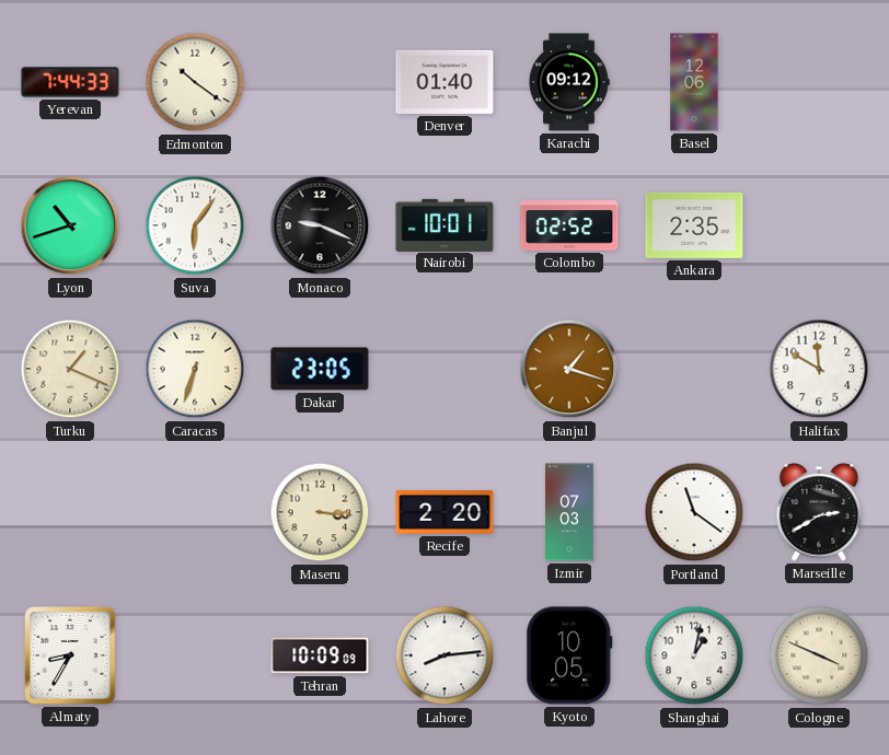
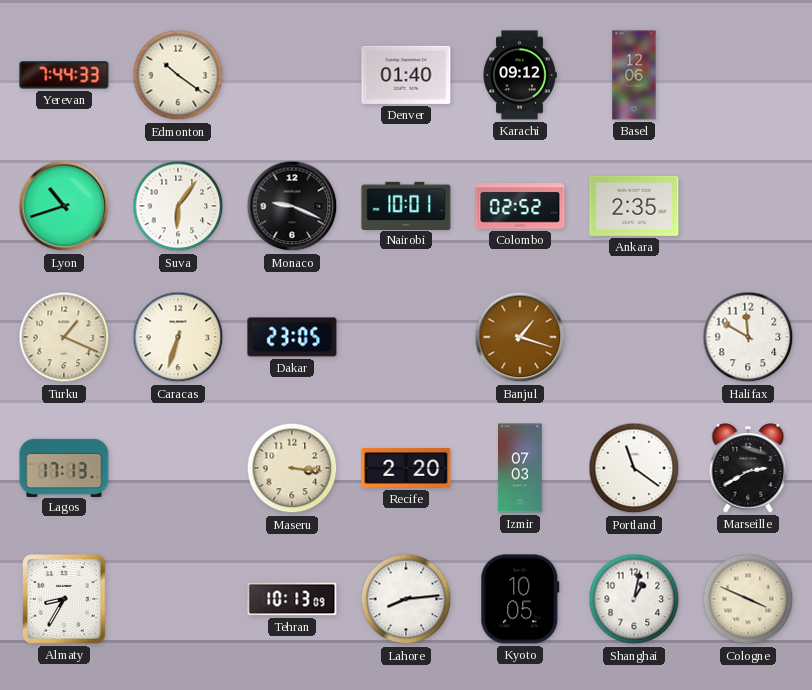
Lagos: none -> 17:13 (64, 467)
Tehran: 10:09 -> 10:13 (292, 599)
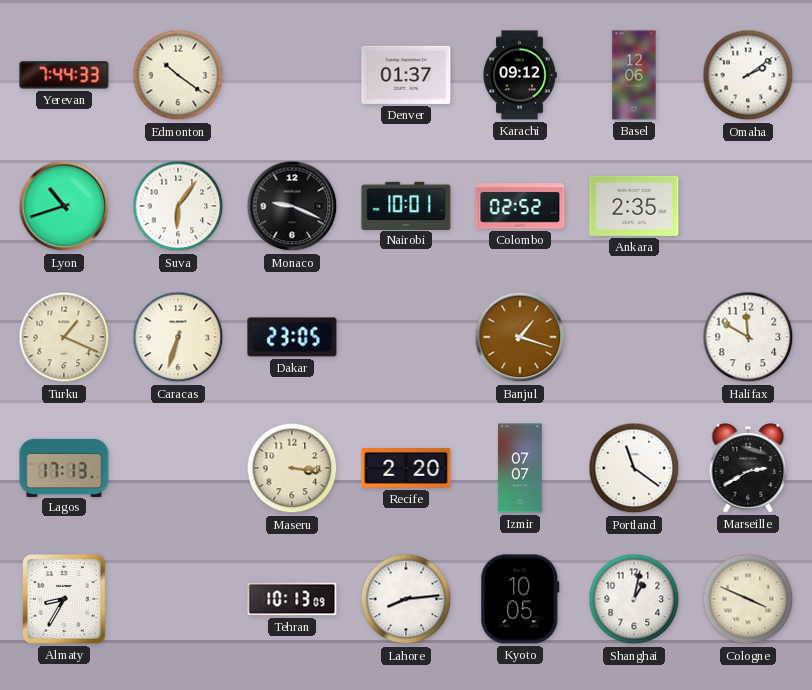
Denver: 01:40 -> 01:37 (406, 75)
Omaha: none -> 2:09 (748, 75)
Izmir: 07:03 -> 07:07 (521, 468)
